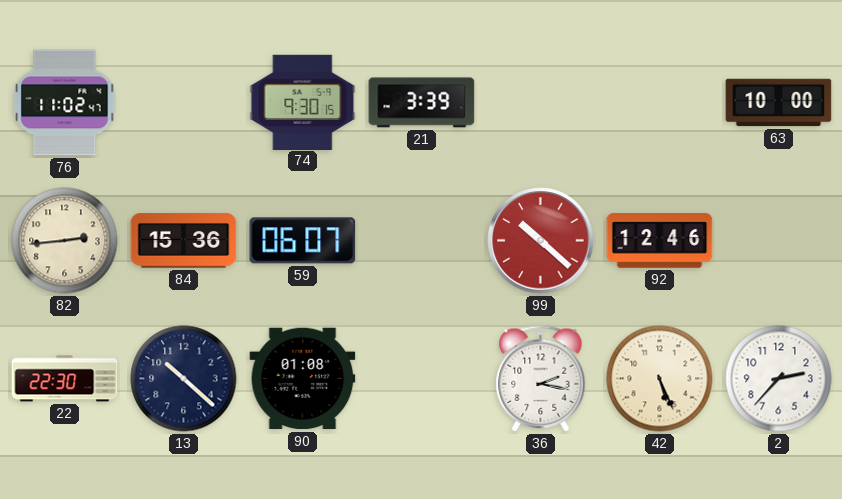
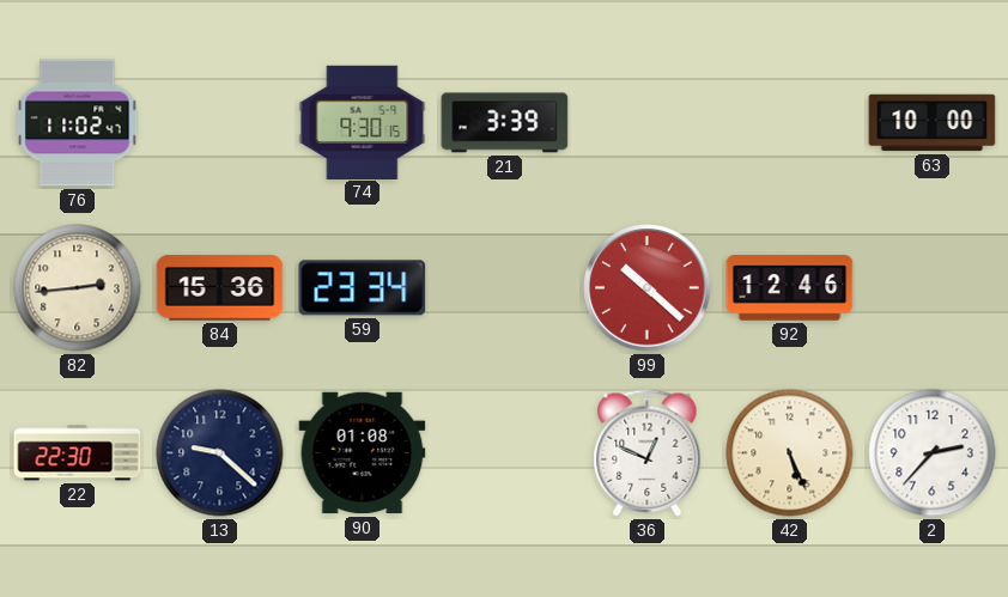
59: 06:07 -> 23:34 (363, 288)
13: 10:22 -> 9:22 (220, 453)
36: 2:17 -> 12:49 (648, 453)
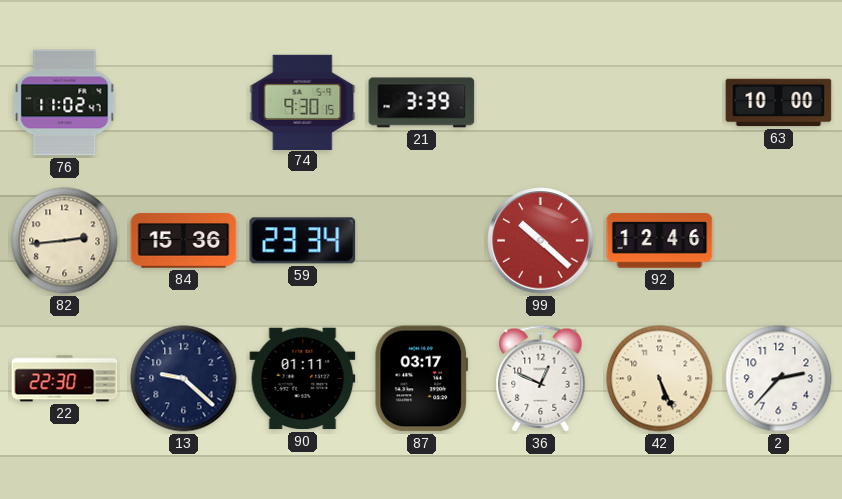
90: 01:08 -> 01:11 (303, 379)
87: none -> 03:17 (422, 379)
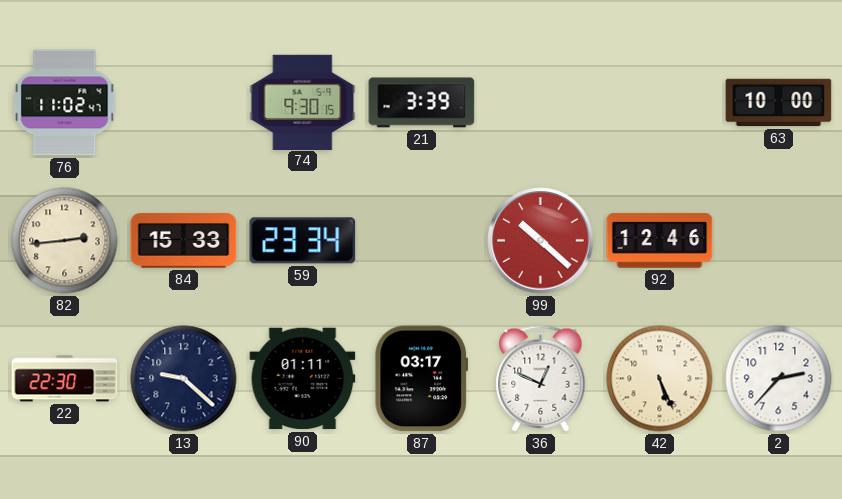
84: 15:36 -> 15:33 (184, 241)
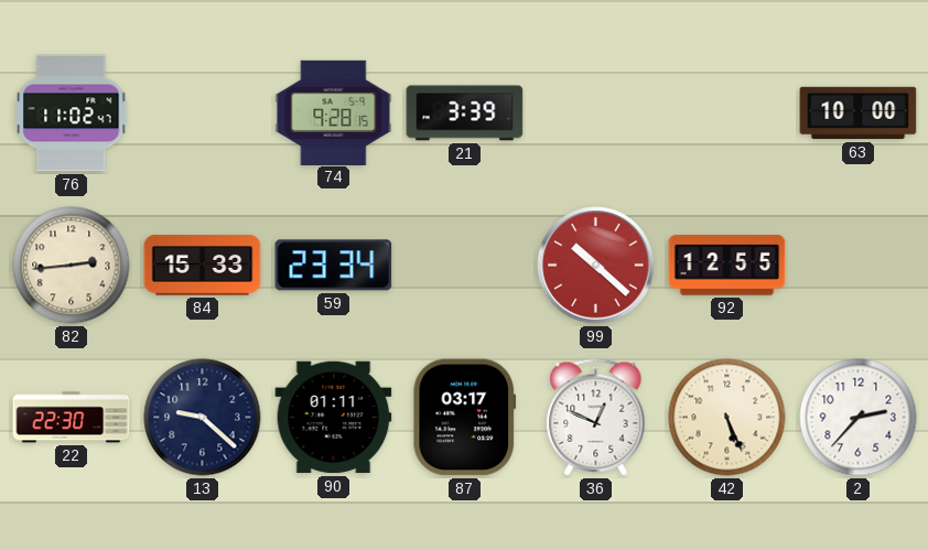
74: 9:30 -> 9:28 (334, 112)
92: 12:46 -> 12:55 (727, 266)
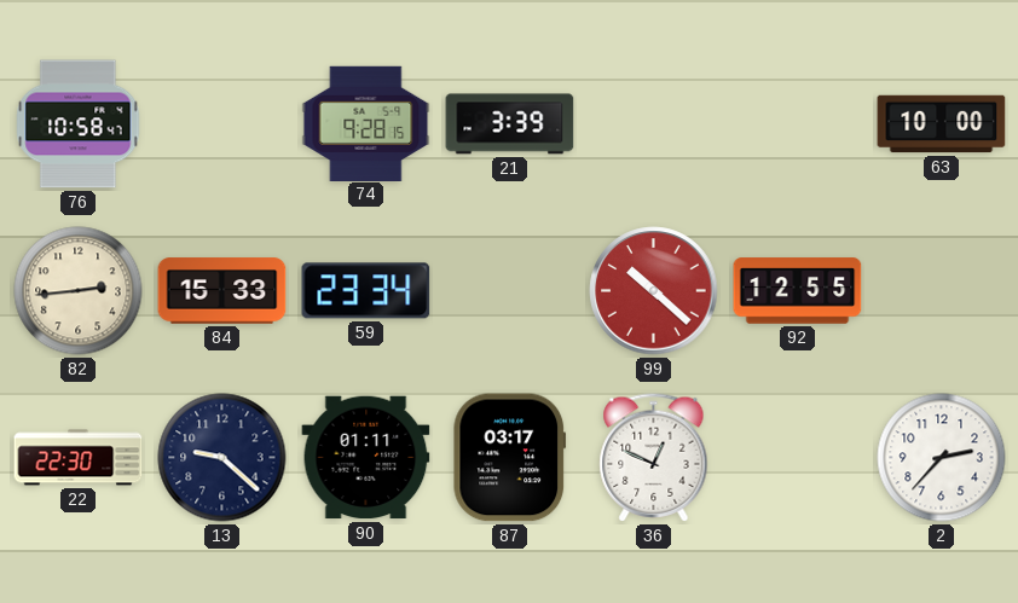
76: 11:02 -> 10:58 (79, 124)
42: 5:26 -> none (727, 418)
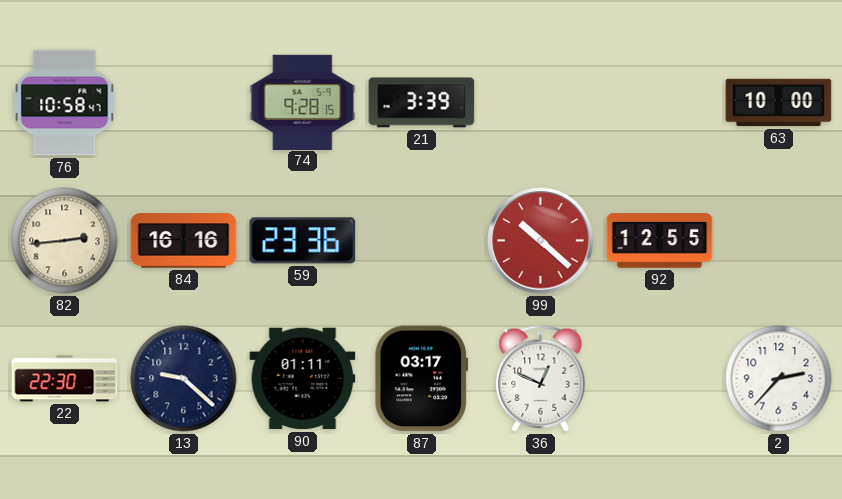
84: 15:33 -> 16:16 (184, 241)
59: 23:34 -> 23:36 (303, 241)
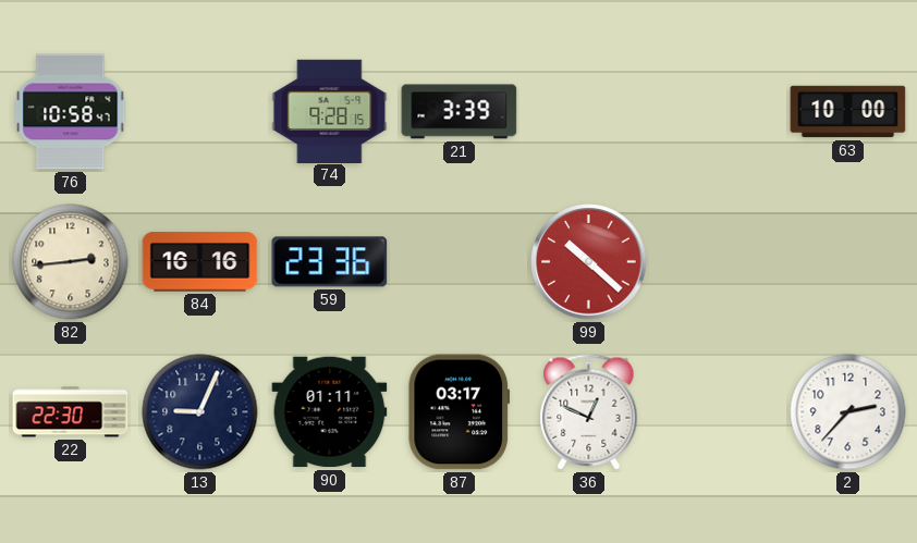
92: 12:55 -> none (660, 241)
13: 9:22 -> 9:04 (200, 412)
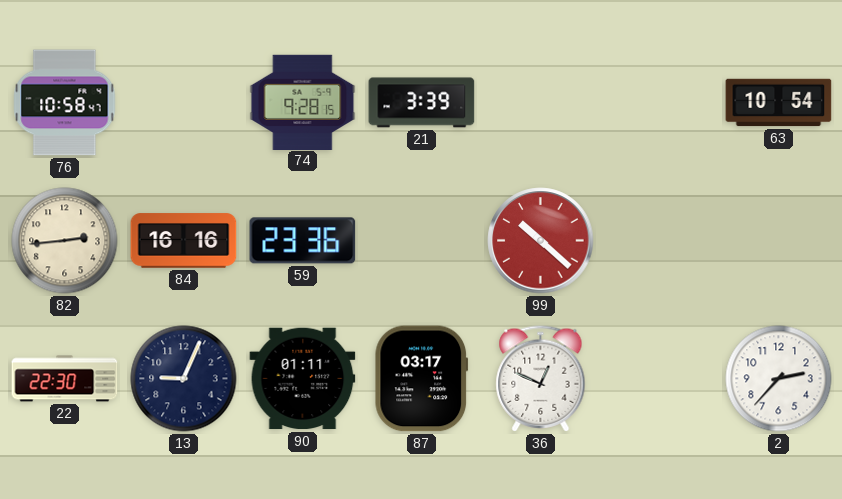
63: 10:00 -> 10:54 (779, 103)
